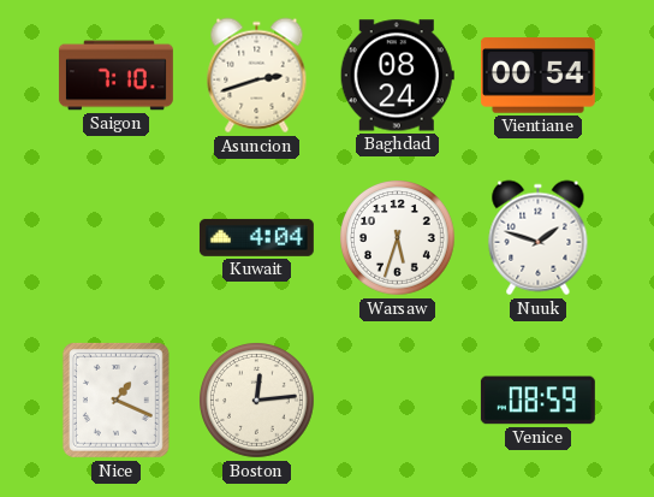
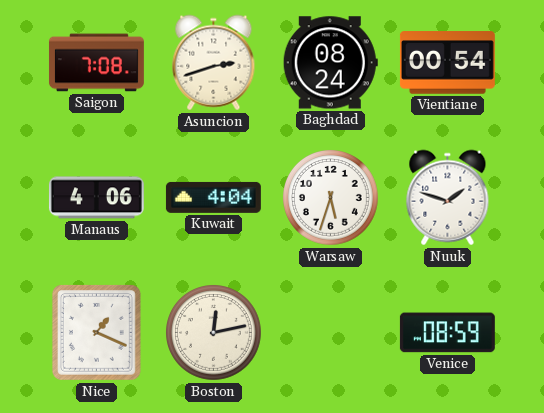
Saigon: 7:10 -> 7:08 (96, 63)
Manaus: none -> 4:06 (96, 198)
Boston: 12:14 -> 12:13 (214, 333)
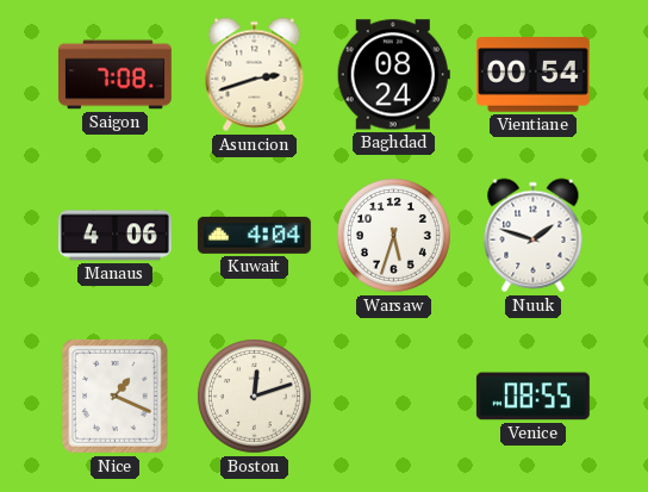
Boston: 12:13 -> 12:12 (255, 397)
Venice: 08:59 -> 08:55 (532, 397)
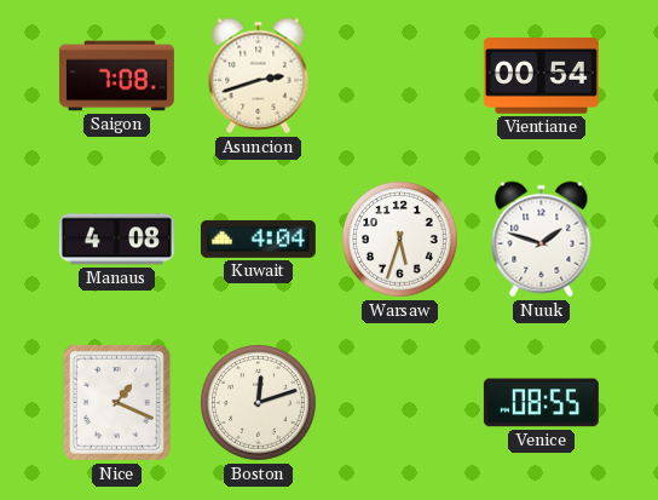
Baghdad: 08:24 -> none (393, 75)
Manaus: 4:06 -> 4:08 (116, 240)
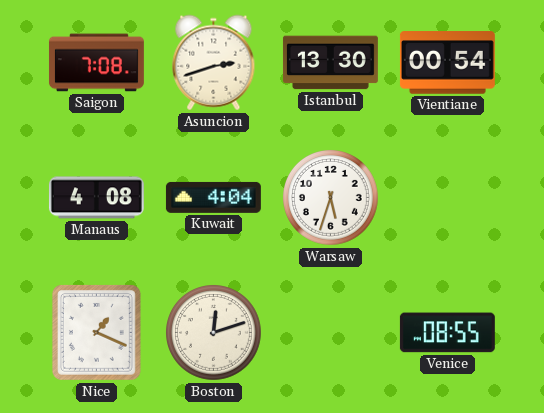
Istanbul: none -> 13:30 (330, 63)
Nuuk: 1:48 -> none (542, 240)
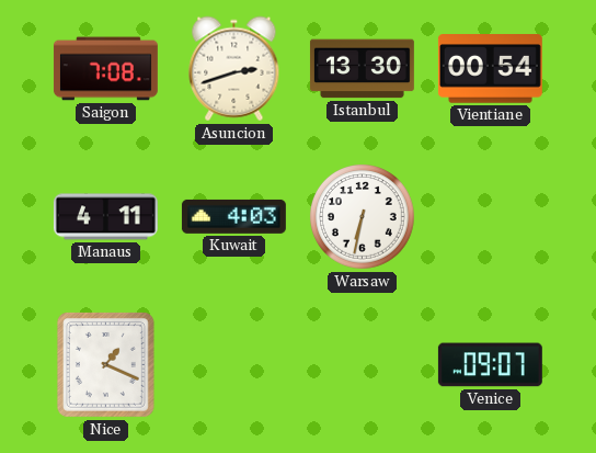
Manaus: 4:08 -> 4:11 (105, 217)
Kuwait: 4:04 -> 4:03 (233, 216)
Warsaw: 5:33 -> 6:32 (363, 217)
Boston: 12:12 -> none (214, 333)
Venice: 08:55 -> 09:07 (490, 365)
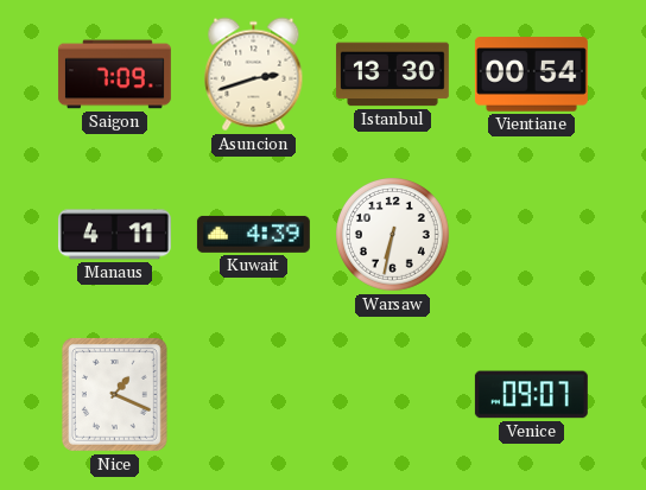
Saigon: 7:08 -> 7:09 (114, 75)
Kuwait: 4:03 -> 4:39 (253, 234)
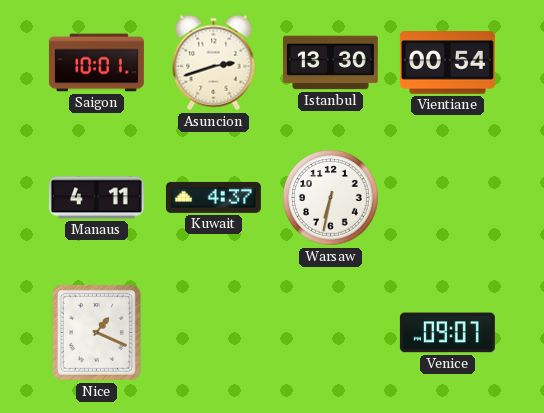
Saigon: 7:09 -> 10:01 (96, 63)
Kuwait: 4:39 -> 4:37 (213, 197)
